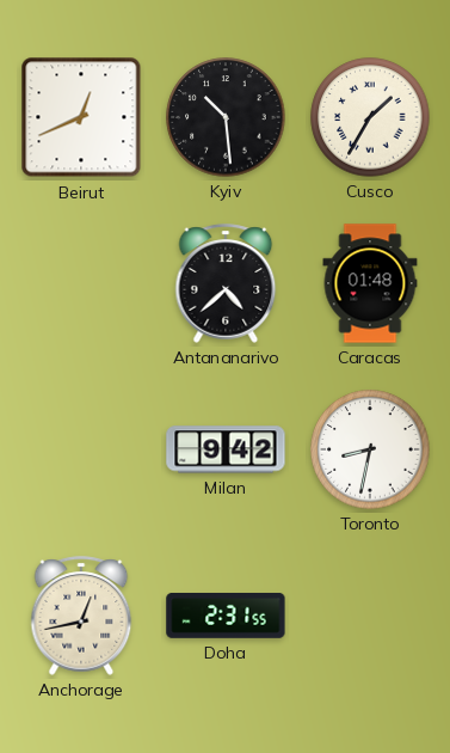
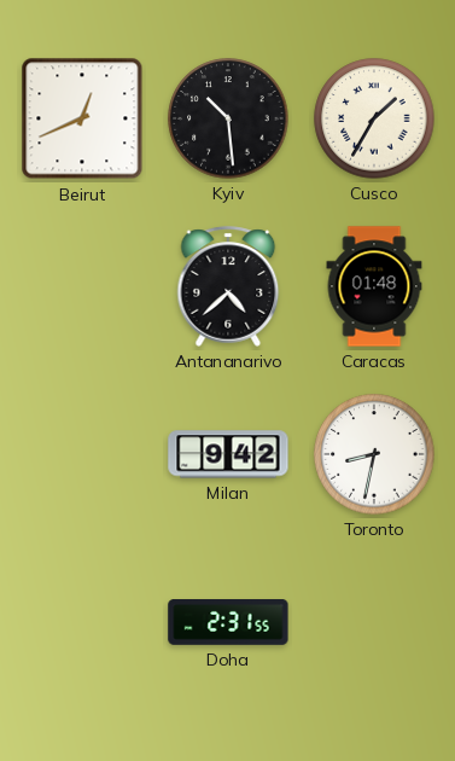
Anchorage: 12:43 -> none (81, 616)
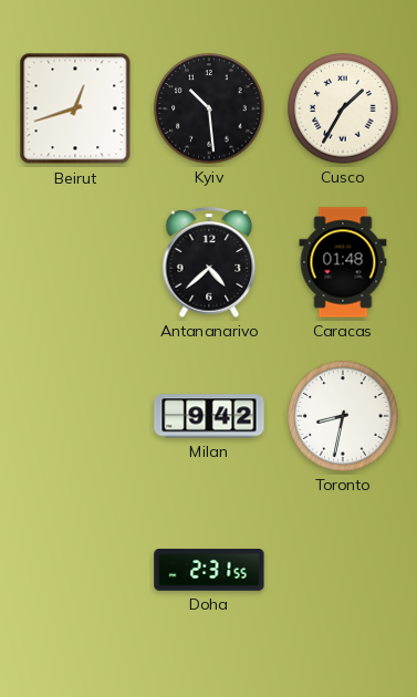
Beirut: 12:41 -> 12:42 (75, 108)
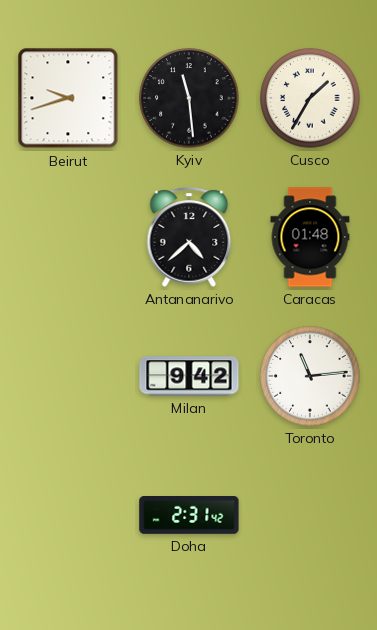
Beirut: 12:42 -> 9:42 (68, 98)
Kyiv: 10:29 -> 11:29 (189, 98)
Toronto: 8:32 -> 11:14 (310, 376)
Doha: 2:31:55 -> 2:31:42 (189, 516)
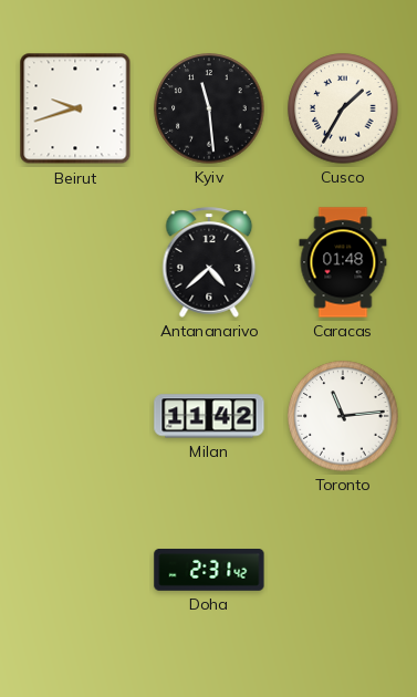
Milan: 9:42 -> 11:42 (209, 416)
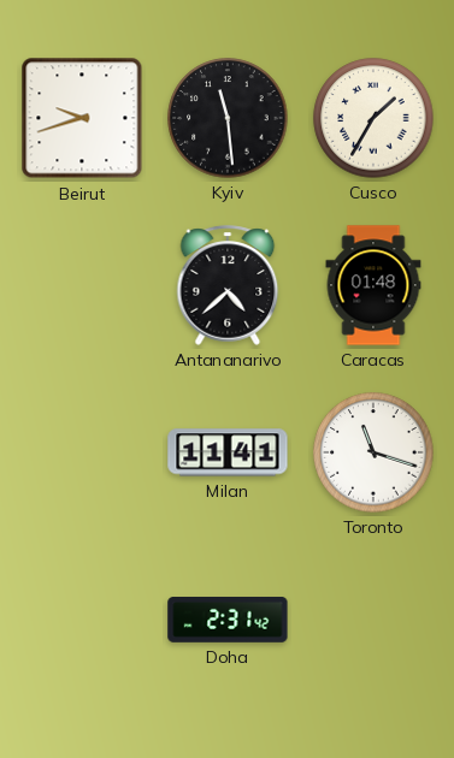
Milan: 11:42 -> 11:41 (228, 452)
Toronto: 11:14 -> 11:18 (373, 452)
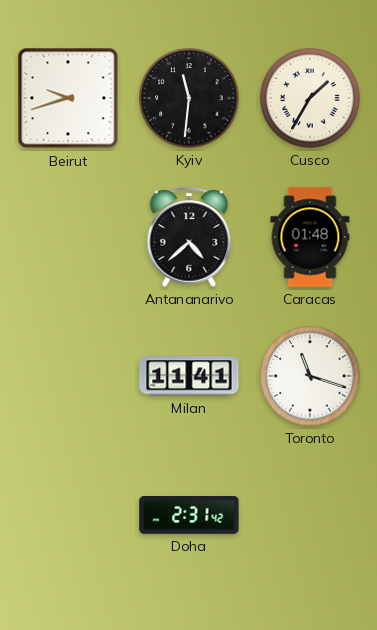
Kyiv: 11:29 -> 11:31 (189, 98)
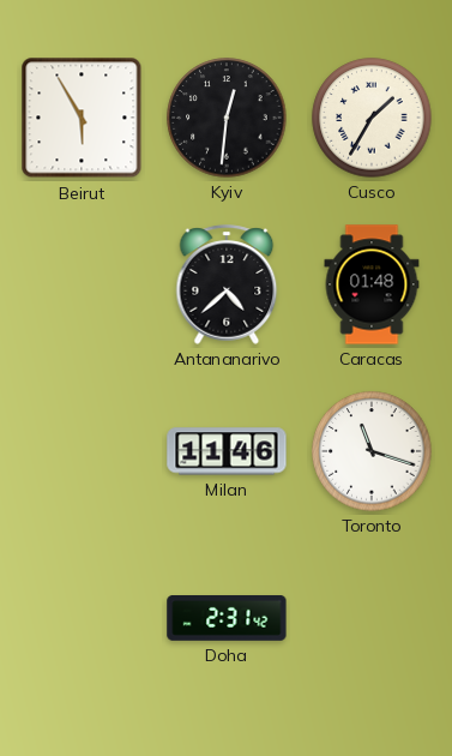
Beirut: 9:42 -> 5:55 (82, 118)
Kyiv: 11:31 -> 12:31 (227, 118)
Milan: 11:41 -> 11:46 (227, 451)
